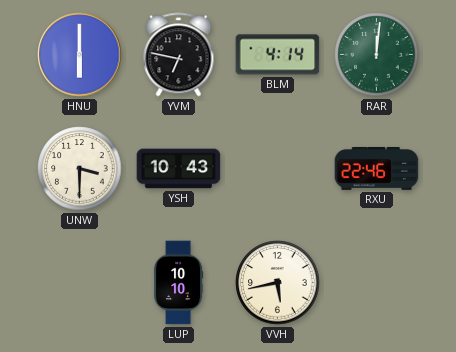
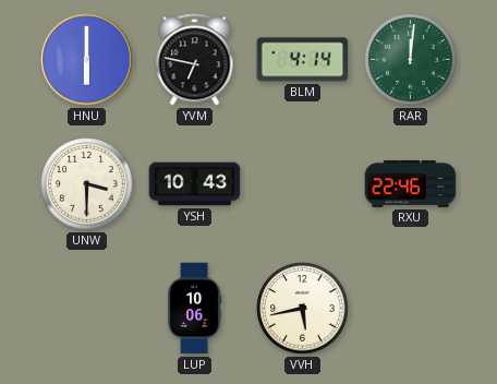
LUP: 10:10 -> 10:06 (195, 309)
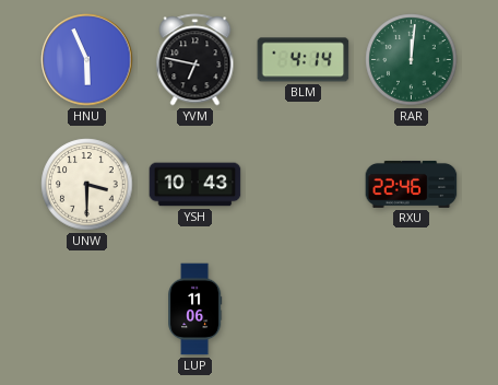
HNU: 6:00 -> 5:56 (87, 60)
LUP: 10:06 -> 11:06 (195, 310)
VVH: 5:43 -> none (303, 309)
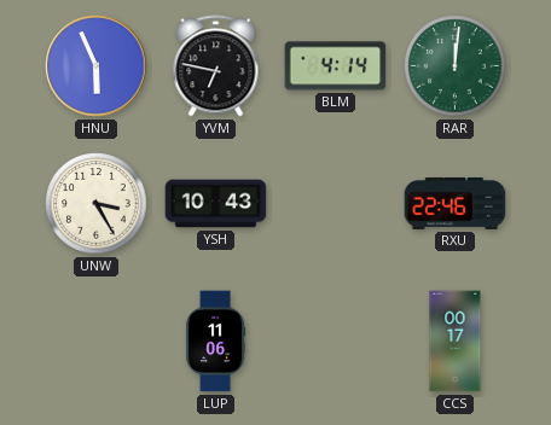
UNW: 3:30 -> 3:25 (97, 204)
CCS: none -> 00:17 (456, 342)
